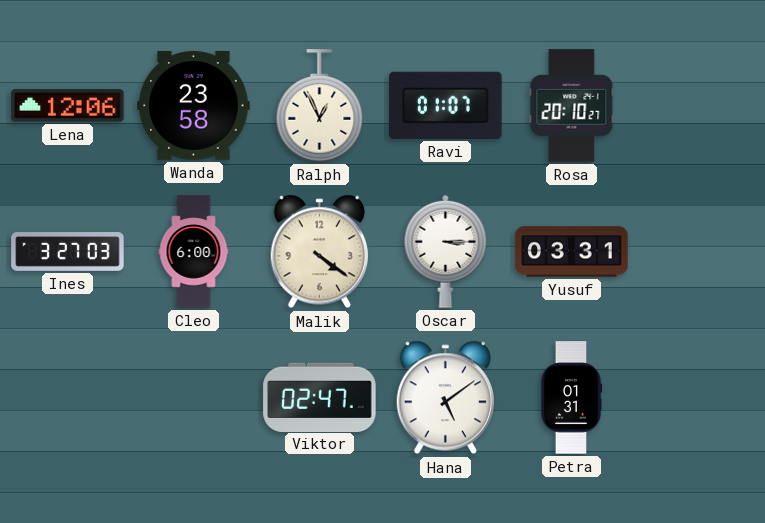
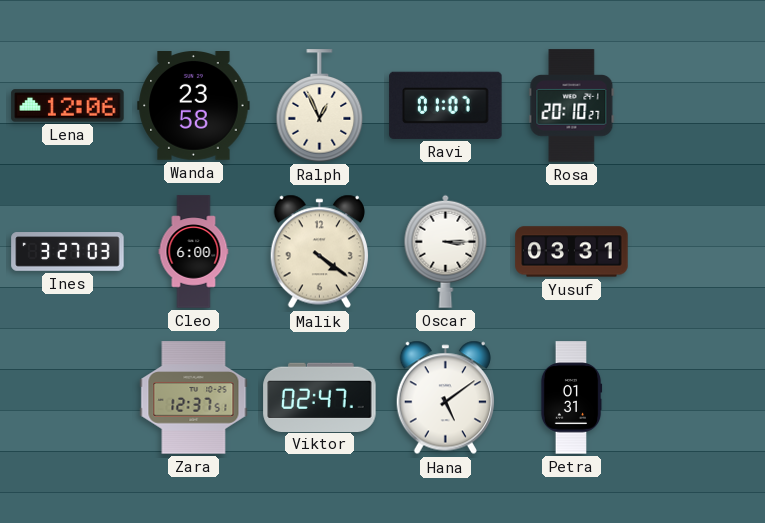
Zara: none -> 12:37 (194, 398)
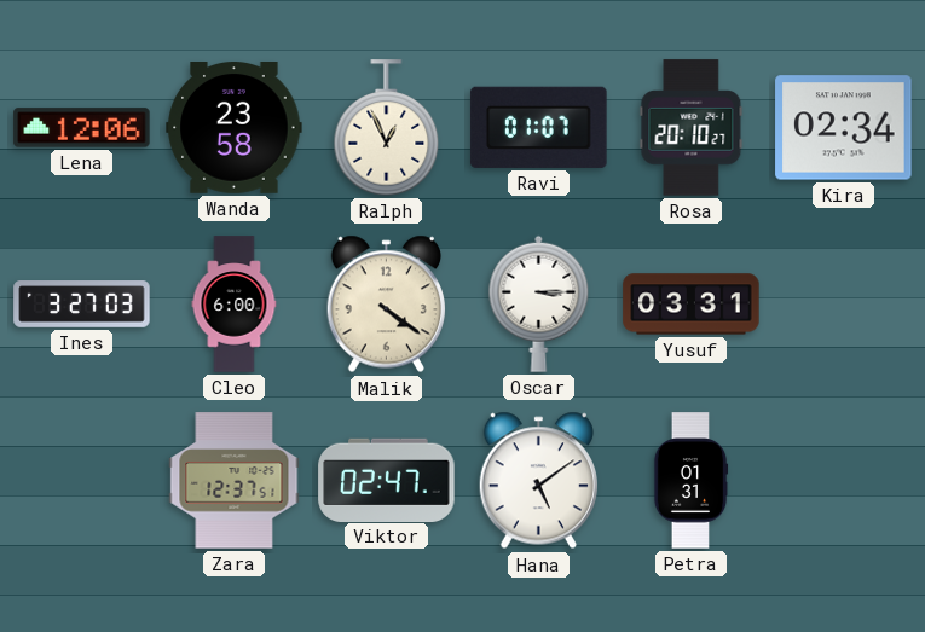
Kira: none -> 02:34 (844, 128)
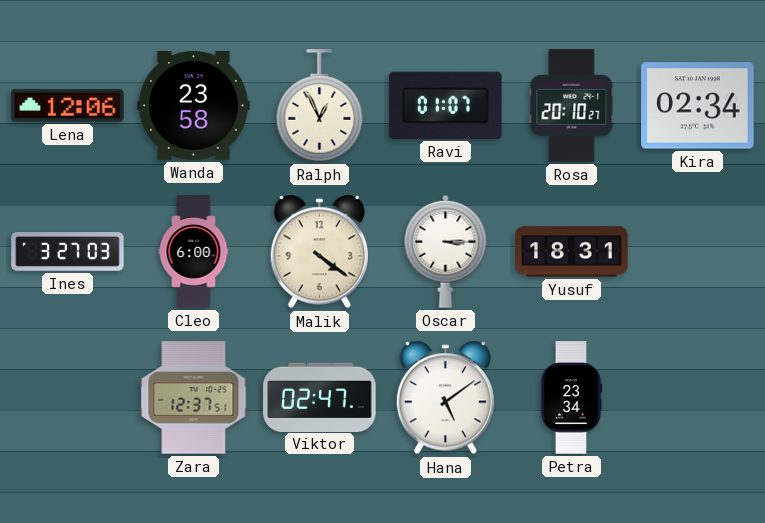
Yusuf: 03:31 -> 18:31 (572, 252)
Petra: 01:31 -> 23:34 (571, 398)
